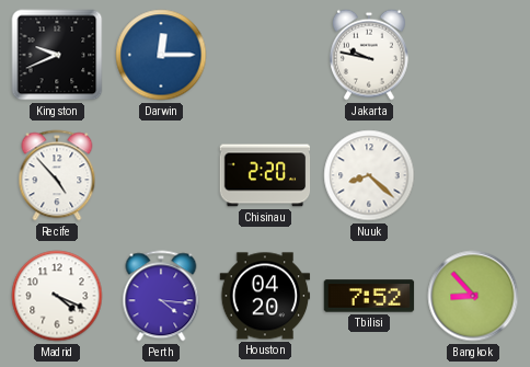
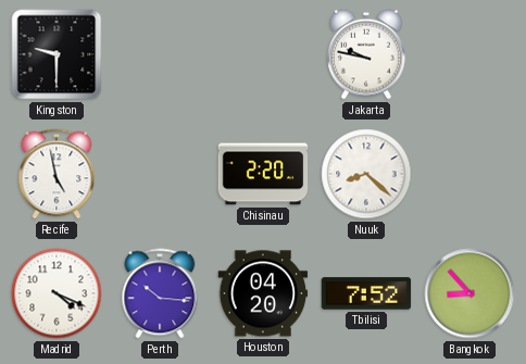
Kingston: 9:41 -> 9:30 (57, 54)
Darwin: 12:15 -> none (161, 55)
Recife: 4:53 -> 4:58 (57, 174)
Perth: 4:16 -> 10:16 (160, 293)
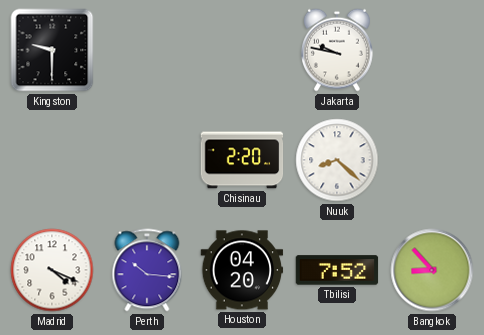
Recife: 4:58 -> none (57, 174)
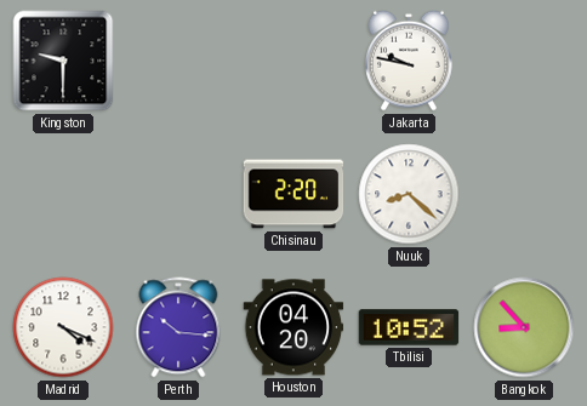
Tbilisi: 7:52 -> 10:52 (409, 327)
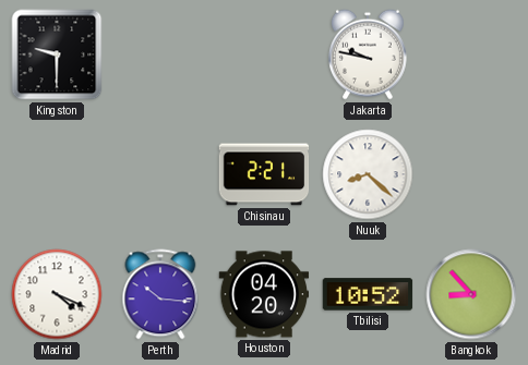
Chisinau: 2:20 -> 2:21 (264, 174)
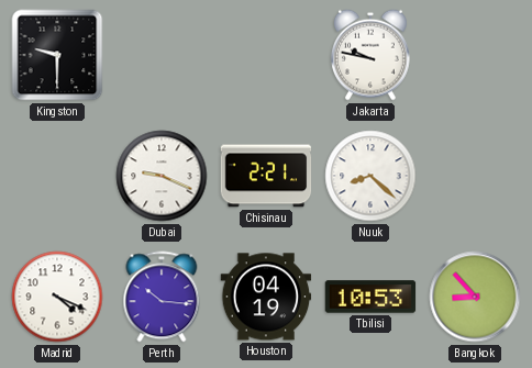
Dubai: none -> 9:19 (162, 176)
Houston: 04:20 -> 04:19 (266, 297)
Tbilisi: 10:52 -> 10:53 (370, 297)
